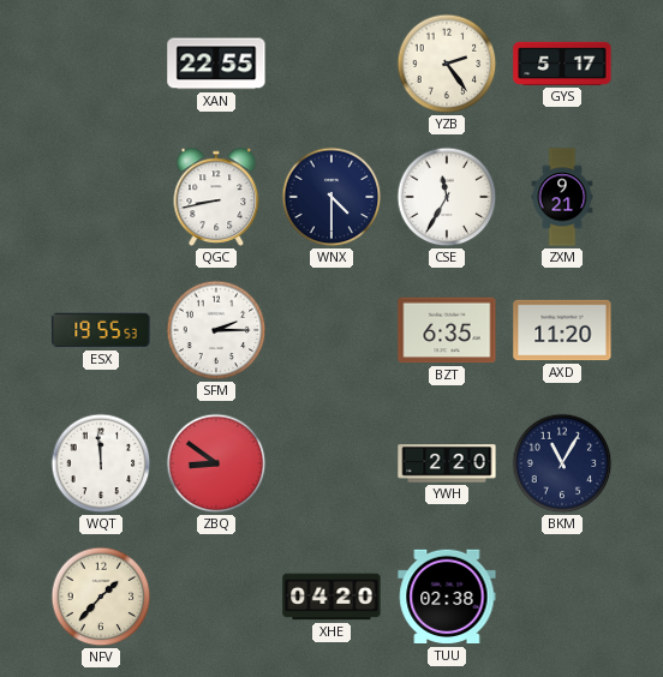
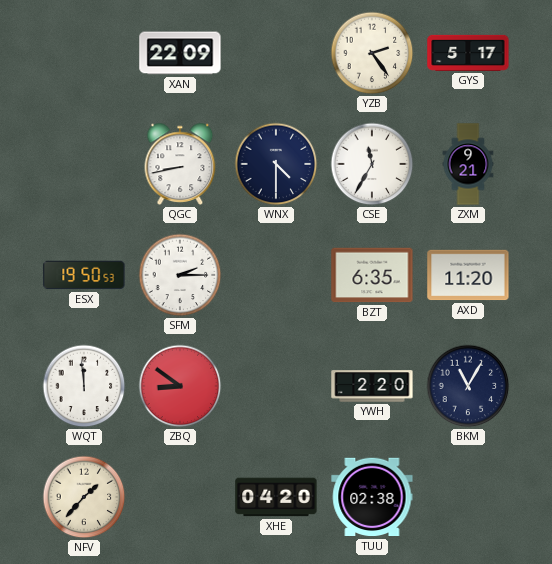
XAN: 22:55 -> 22:09 (180, 53)
ESX: 19:55 -> 19:50 (84, 275)
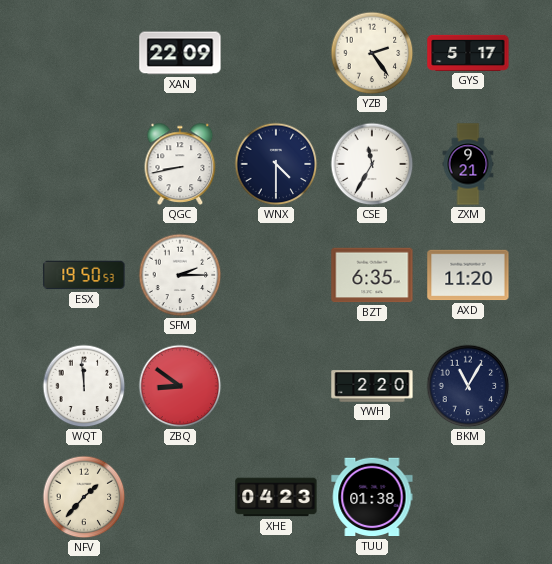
XHE: 04:20 -> 04:23 (276, 497)
TUU: 02:38 -> 01:38 (372, 497)
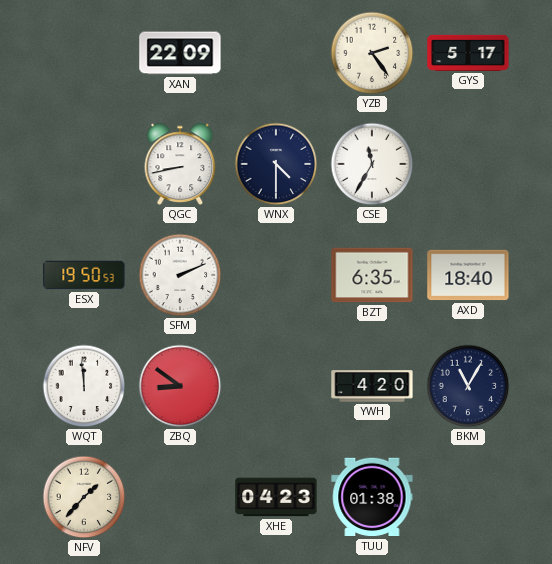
ZXM: 9:21 -> none (468, 164)
SFM: 2:15 -> 2:11 (180, 275)
AXD: 11:20 -> 18:40 (468, 275)
YWH: 2:20 -> 4:20 (372, 386)
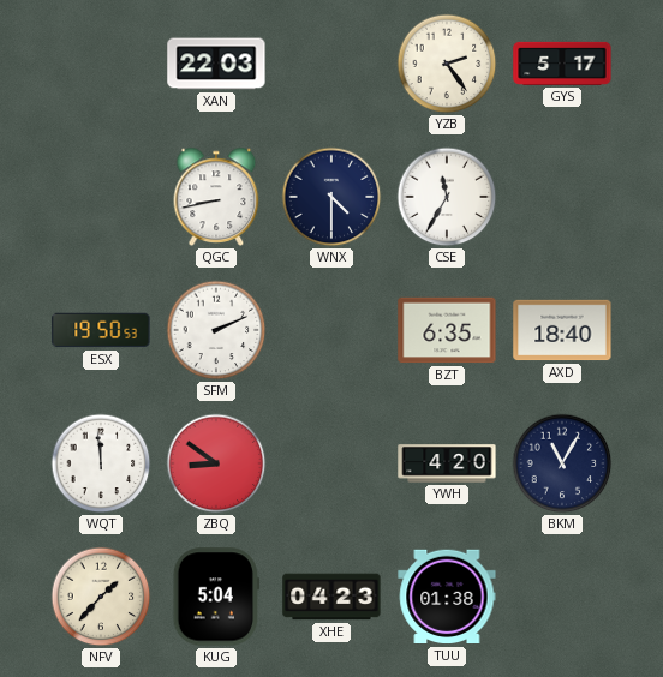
XAN: 22:09 -> 22:03 (216, 64)
KUG: none -> 5:04 (215, 597)
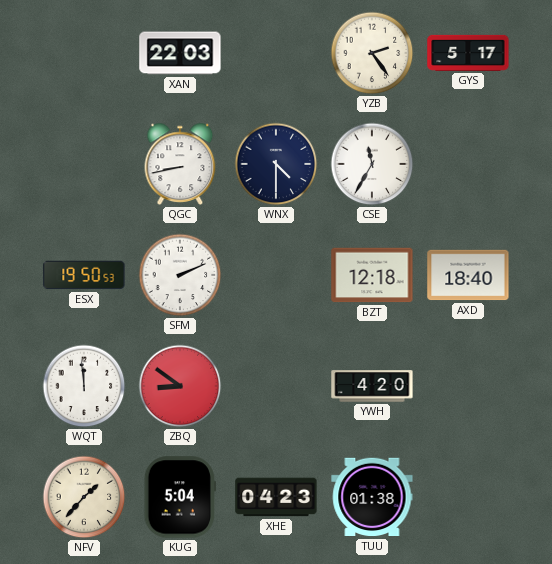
BZT: 6:35 -> 12:18 (372, 275)
BKM: 11:05 -> none (562, 463)
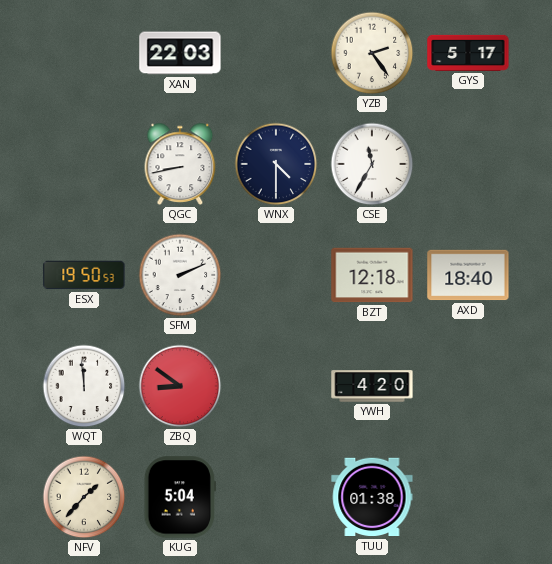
XHE: 04:23 -> none (276, 497)
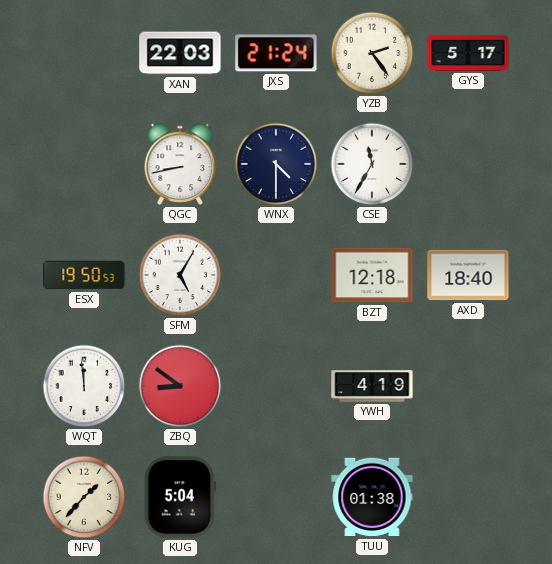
JXS: none -> 21:24 (276, 53)
SFM: 2:11 -> 5:05 (180, 275)
YWH: 4:20 -> 4:19 (372, 386)
